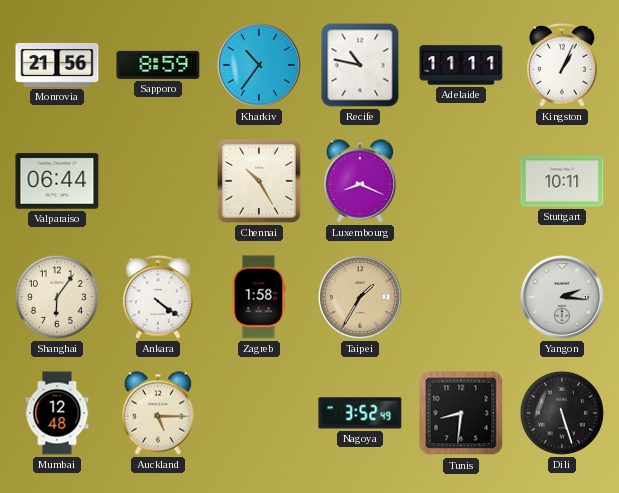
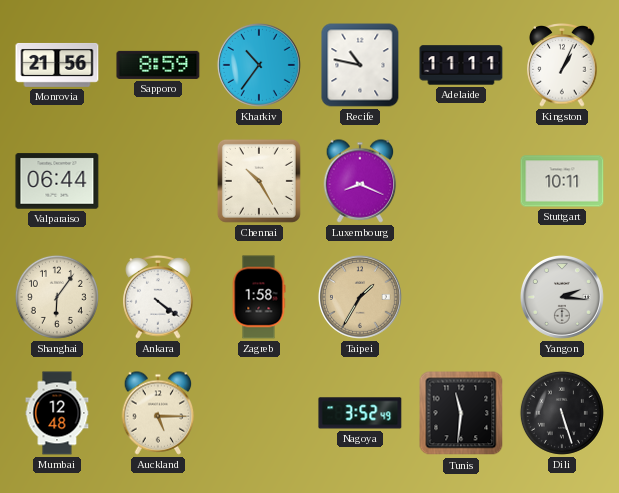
Tunis: 8:31 -> 11:31 (461, 413)
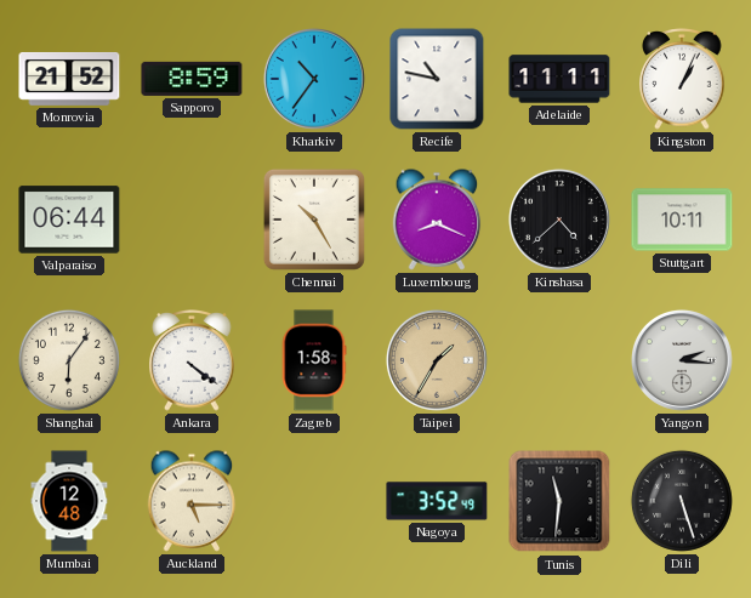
Monrovia: 21:56 -> 21:52 (69, 79)
Kinshasa: none -> 4:38 (559, 220)
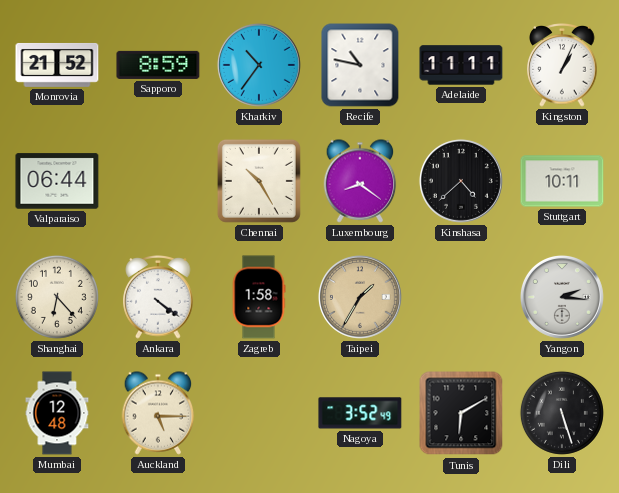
Luxembourg: 8:19 -> 8:21 (360, 181)
Shanghai: 6:06 -> 6:23 (57, 297)
Tunis: 11:31 -> 6:10 (461, 413)
